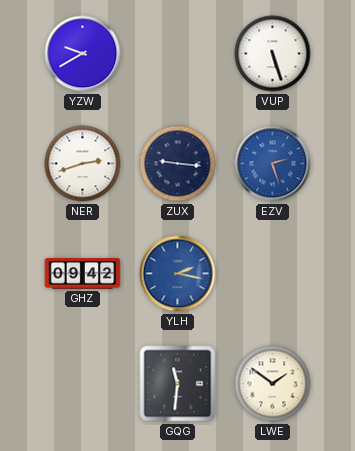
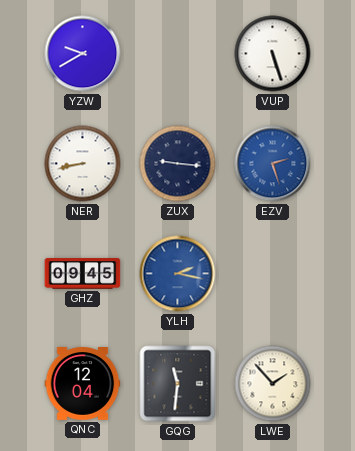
NER: 2:42 -> 8:43 (83, 164)
GHZ: 09:42 -> 09:45 (83, 274)
QNC: none -> 12:04 (83, 384)
LWE: 1:51 -> 1:53 (273, 384)
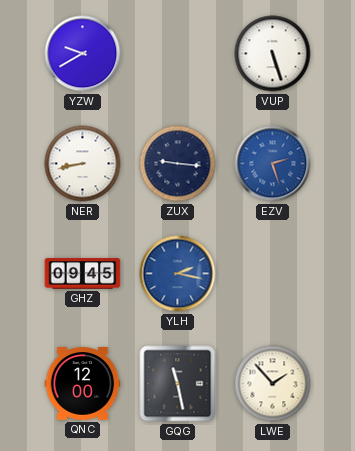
QNC: 12:04 -> 12:00 (83, 384)
GQG: 11:31 -> 11:28 (178, 384)
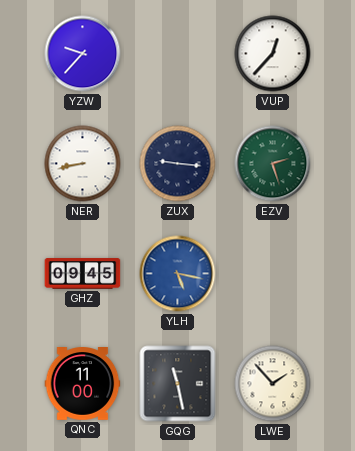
YZW: 9:40 -> 9:37 (83, 54)
VUP: 5:27 -> 12:37 (273, 54)
EZV dial: blue -> green (273, 164)
YLH: 2:17 -> 5:17 (178, 274)
QNC: 12:00 -> 11:00 (83, 384)
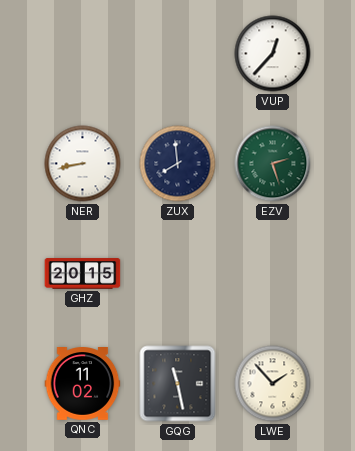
YZW: 9:37 -> none (83, 54)
ZUX: 9:16 -> 7:59 (178, 164)
GHZ: 09:45 -> 20:15 (83, 274)
YLH: 5:17 -> none (178, 274)
QNC: 11:00 -> 11:02 (83, 384)
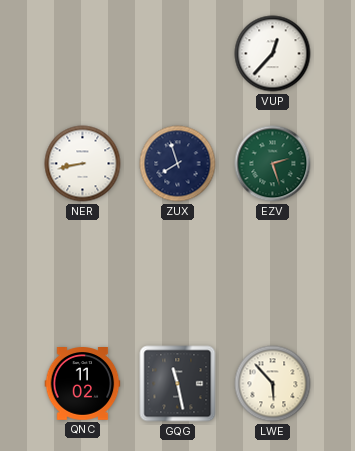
ZUX: 7:59 -> 7:57 (178, 164)
GHZ: 20:15 -> none (83, 274)
LWE: 1:53 -> 5:53 (273, 384)
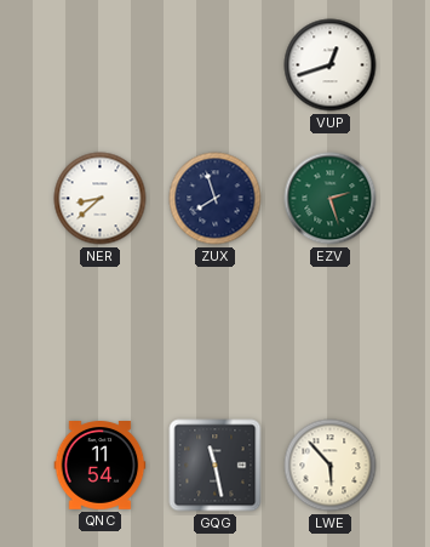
VUP: 12:37 -> 12:42 (331, 65)
NER: 8:43 -> 8:38 (101, 199)
QNC: 11:02 -> 11:54 (101, 466)
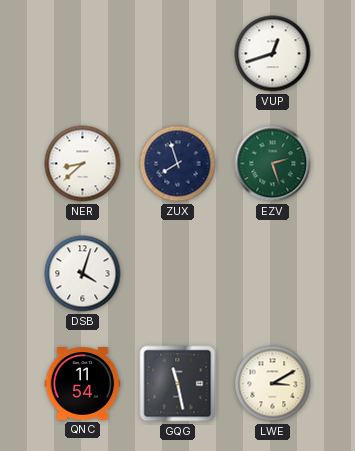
DSB: none -> 4:03 (83, 274)
LWE: 5:53 -> 3:10 (273, 384)
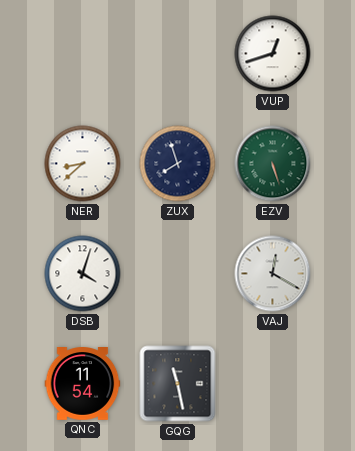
EZV: 2:27 -> 5:27 (273, 164)
VAJ: none -> 12:20 (273, 274)
LWE: 3:10 -> none (273, 384)
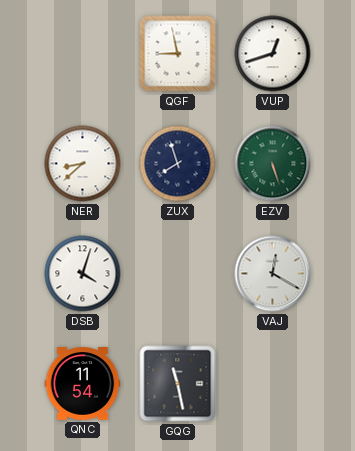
QGF: none -> 8:58 (178, 54)
